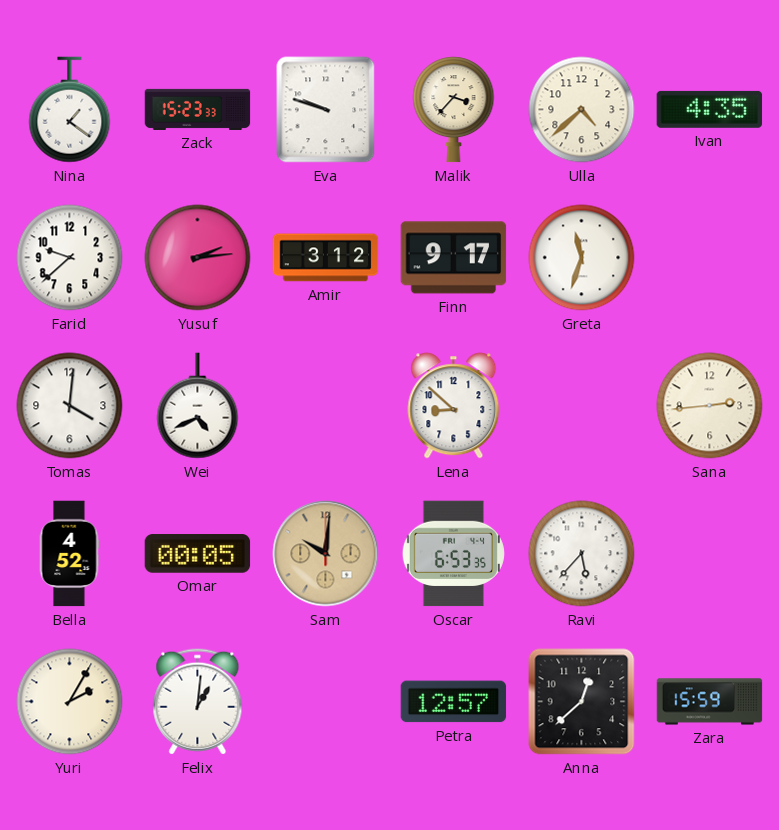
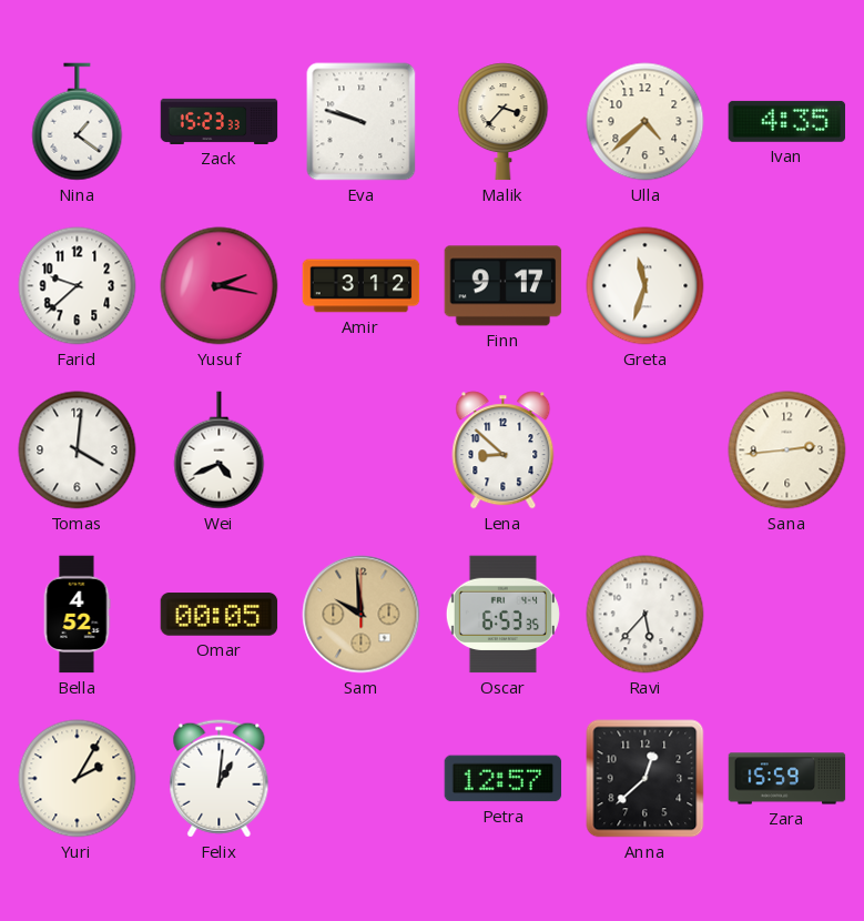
Yusuf: 2:14 -> 2:17 (220, 286)
Sam: 10:01 -> 9:59 (362, 615)
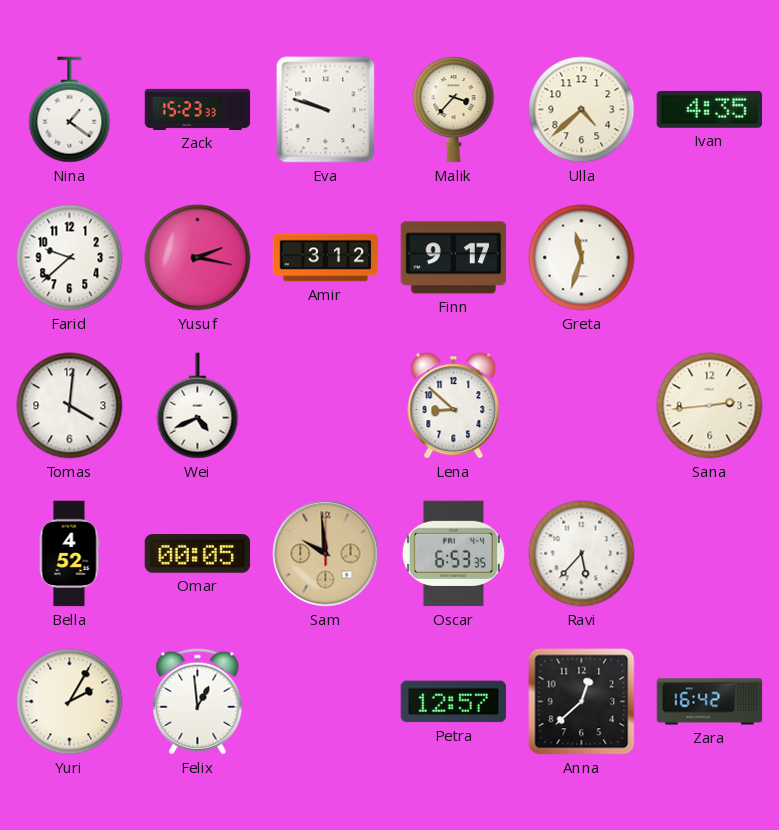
Felix: 1:01 -> 12:59 (198, 702)
Zara: 15:59 -> 16:42 (710, 702)
